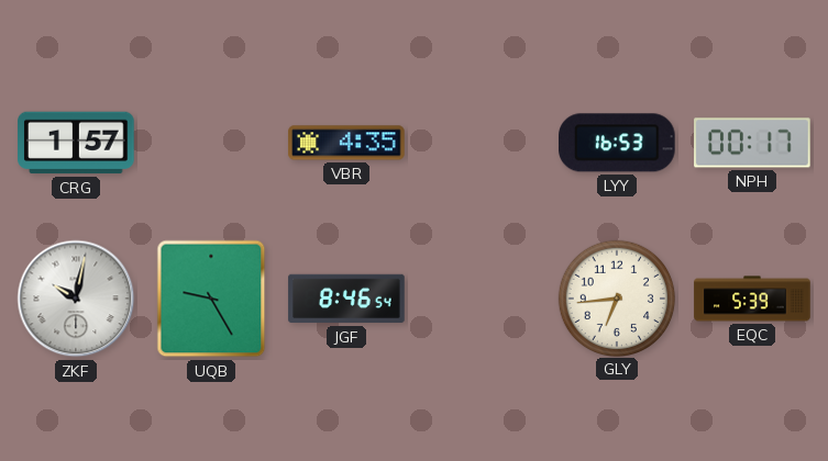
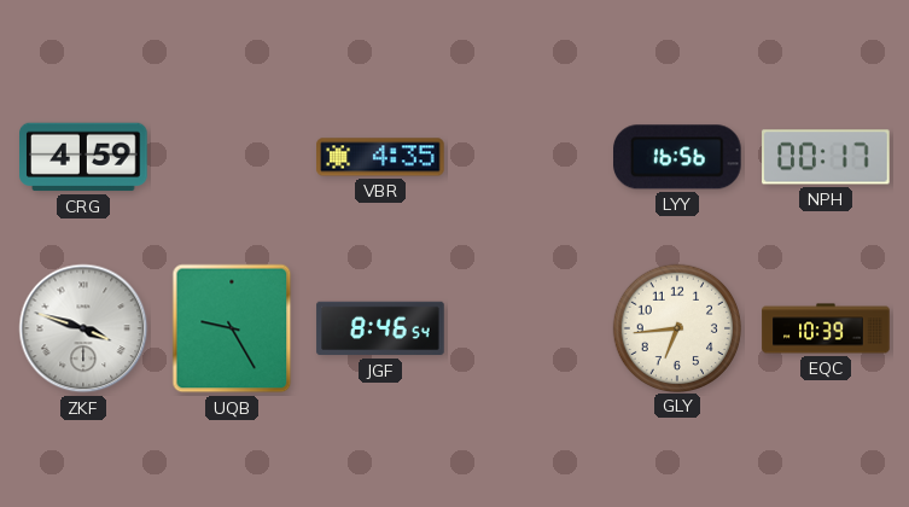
CRG: 1:57 -> 4:59 (83, 157)
LYY: 16:53 -> 16:56 (678, 157)
ZKF: 10:02 -> 3:48 (83, 328)
EQC: 5:39 -> 10:39 (826, 328)
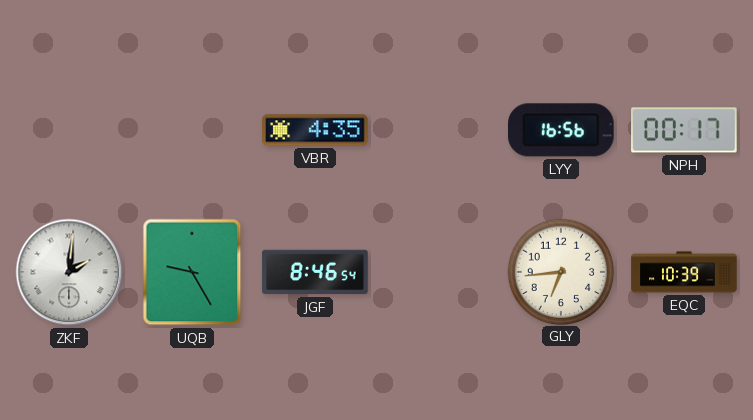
CRG: 4:59 -> none (83, 157)
ZKF: 3:48 -> 2:01 (69, 272)
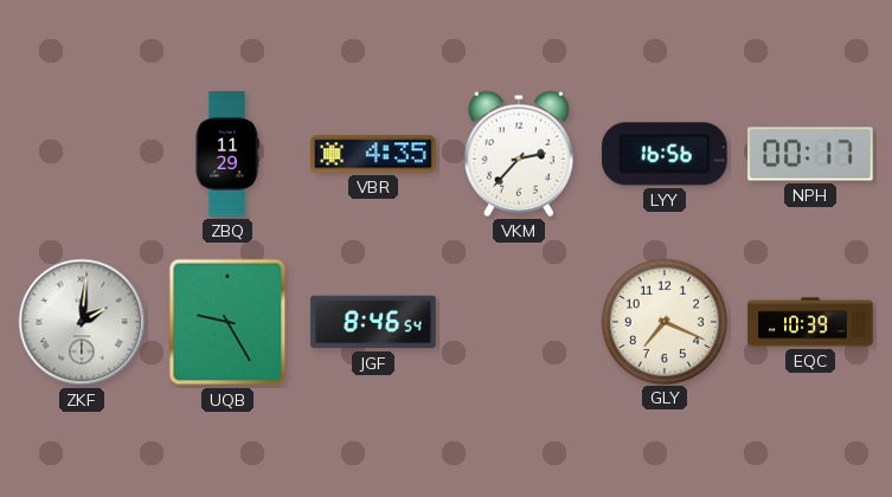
ZBQ: none -> 11:29 (227, 154)
VKM: none -> 2:37 (518, 154)
GLY: 6:44 -> 7:19 (663, 321)
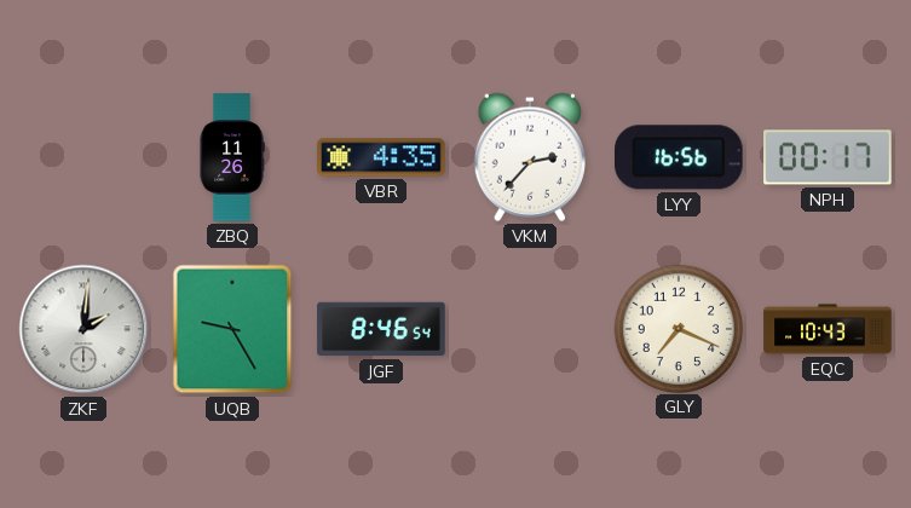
ZBQ: 11:29 -> 11:26 (232, 157)
EQC: 10:39 -> 10:43 (828, 329)
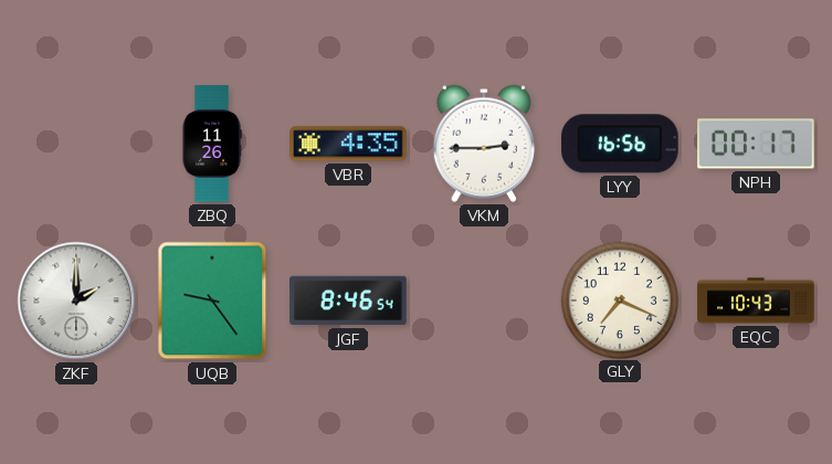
VKM: 2:37 -> 2:45 (483, 144)
ZKF: 2:01 -> 2:00 (76, 300)
UQB: 9:25 -> 9:24 (212, 300)
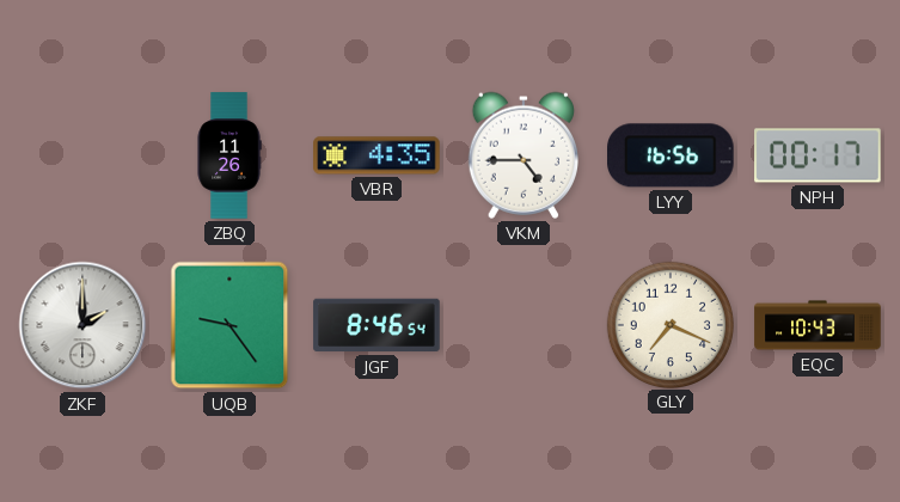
VKM: 2:45 -> 4:45 (522, 155)
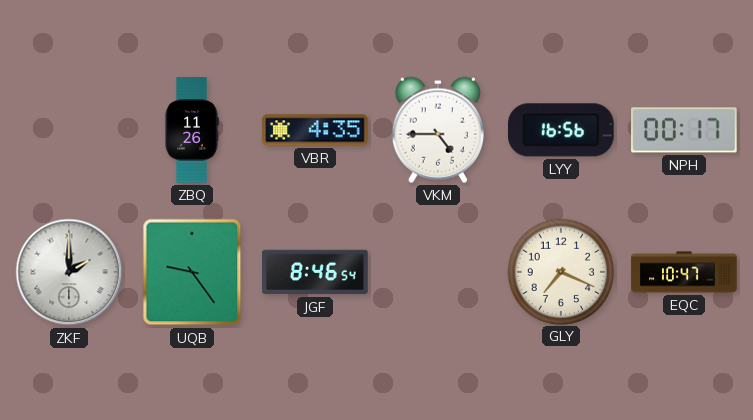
EQC: 10:43 -> 10:47 (684, 272)
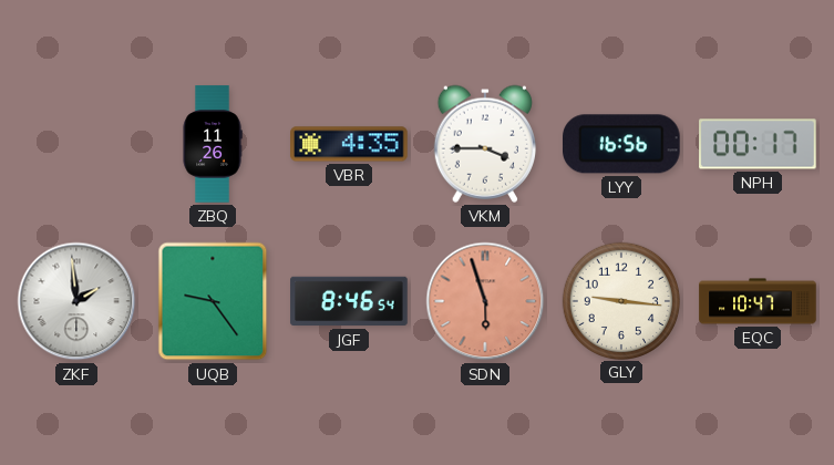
VKM: 4:45 -> 3:45 (484, 144)
ZKF: 2:00 -> 1:59 (76, 301)
SDN: none -> 5:57 (485, 301)
GLY: 7:19 -> 9:16 (620, 300)
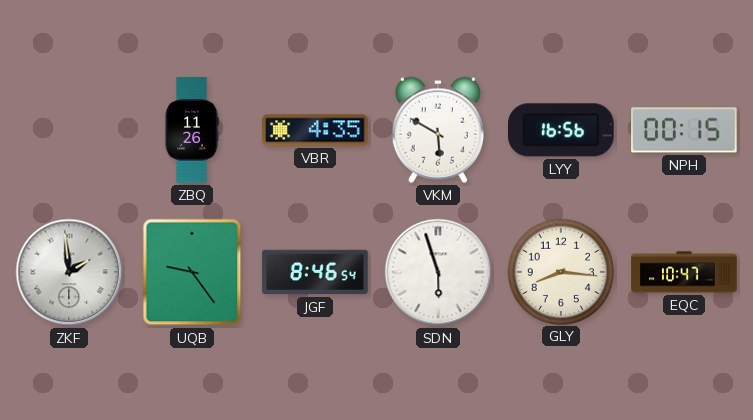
VKM: 3:45 -> 5:50 (437, 130)
NPH: 00:17 -> 00:15 (684, 130)
SDN dial: salmon -> white (438, 272)
GLY: 9:16 -> 8:16 (560, 271)
